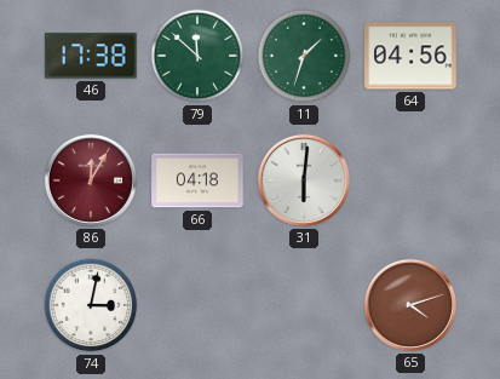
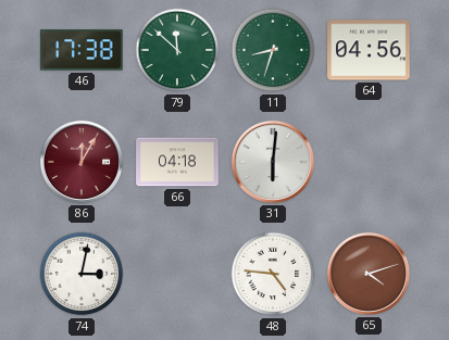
11: 1:33 -> 8:33 (273, 50)
48: none -> 4:46 (273, 274)
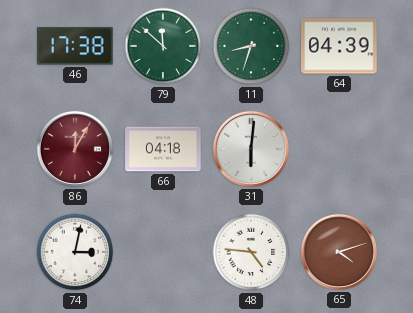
64: 04:56 -> 04:39 (339, 46)
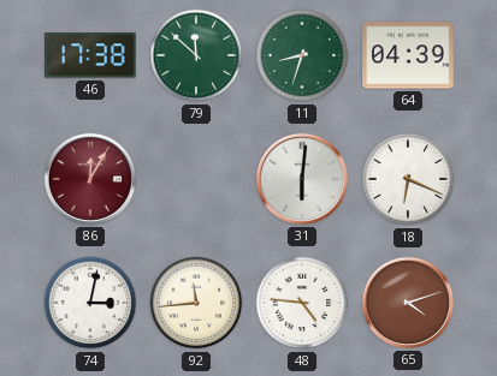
66: 04:18 -> none (163, 149)
18: none -> 6:19 (408, 179)
92: none -> 11:44 (196, 303)
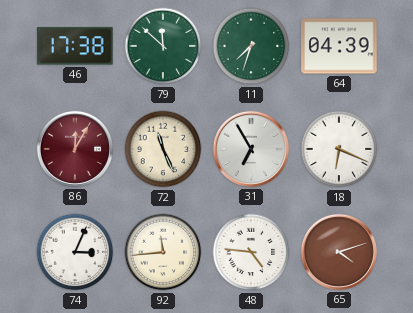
11: 8:33 -> 7:33 (251, 46)
72: none -> 11:26 (163, 149)
31: 6:01 -> 6:55 (251, 149)
74: 3:02 -> 3:04 (75, 252)
